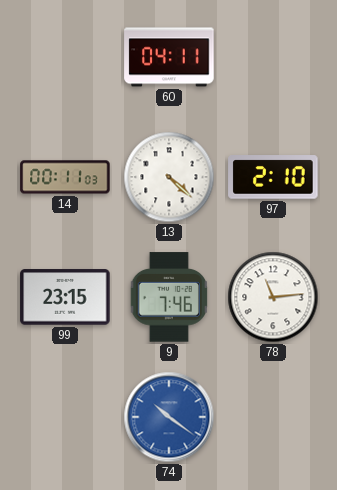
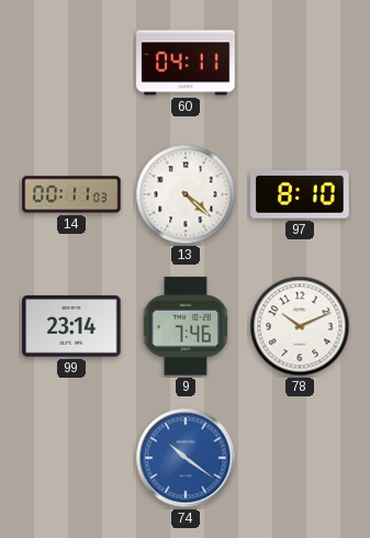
97: 2:10 -> 8:10 (300, 194)
99: 23:15 -> 23:14 (71, 326)
78: 11:14 -> 10:11 (300, 326)
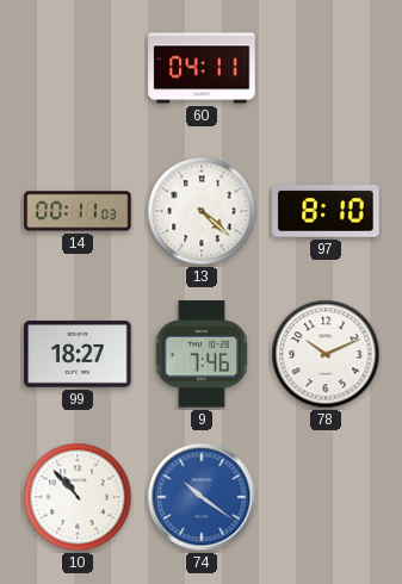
99: 23:14 -> 18:27 (78, 354)
10: none -> 10:53 (78, 497)
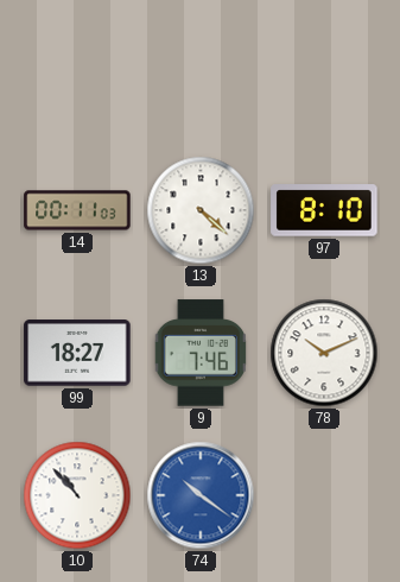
60: 04:11 -> none (202, 68)
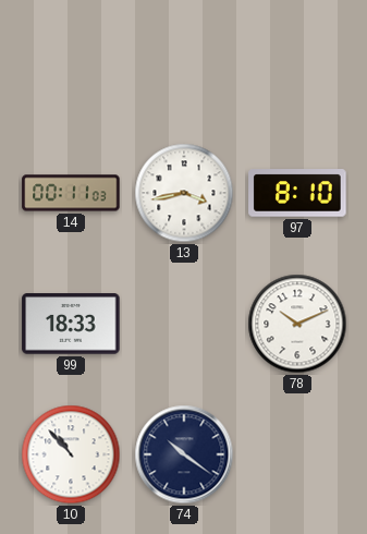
13: 4:22 -> 3:43 (184, 193)
99: 18:27 -> 18:33 (71, 324)
9: 7:46 -> none (199, 353)
74 dial: blue -> navy (184, 454)
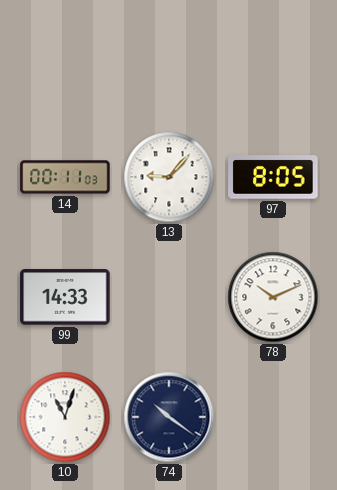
13: 3:43 -> 9:07 (169, 177)
97: 8:10 -> 8:05 (273, 177)
99: 18:33 -> 14:33 (65, 297)
10: 10:53 -> 11:03 (65, 417)
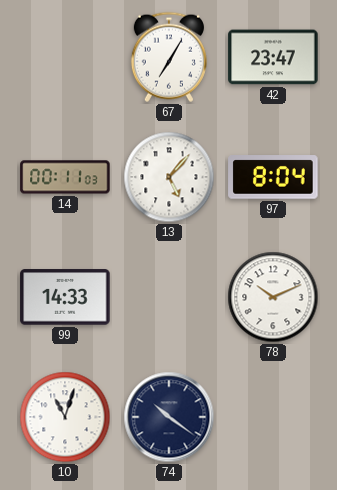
67: none -> 7:05 (169, 57)
42: none -> 23:47 (273, 57)
13: 9:07 -> 5:07 (169, 177)
97: 8:05 -> 8:04 (273, 177)
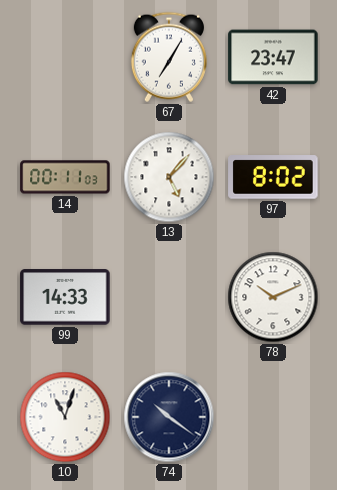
97: 8:04 -> 8:02 (273, 177)
